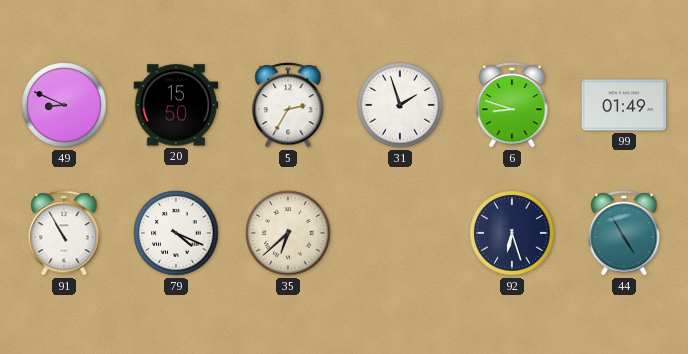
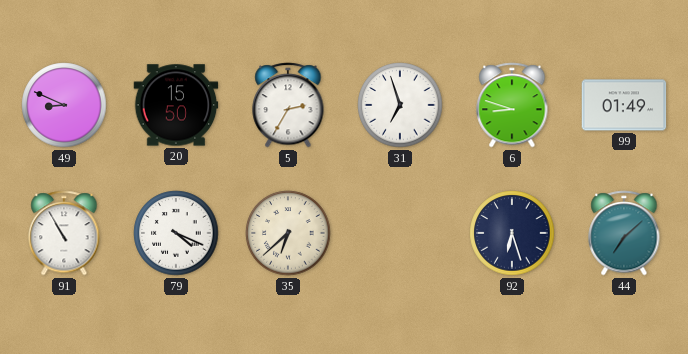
31: 1:57 -> 6:57 (400, 105)
44: 4:55 -> 7:08 (624, 233)
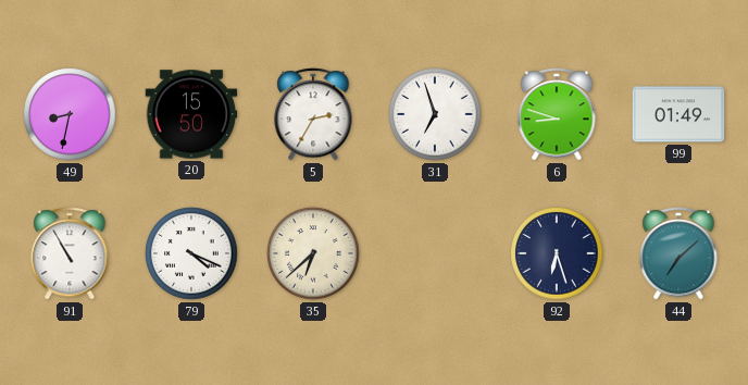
49: 8:49 -> 8:32 (70, 114)
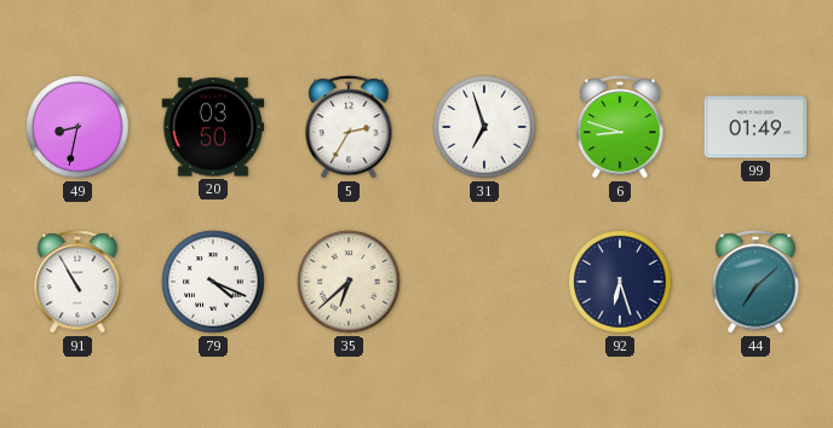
20: 15:50 -> 03:50 (213, 127)
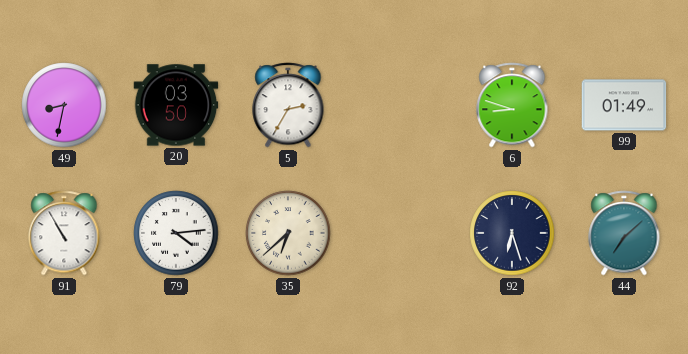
31: 6:57 -> none (484, 127)
79: 4:19 -> 4:14 (176, 233)
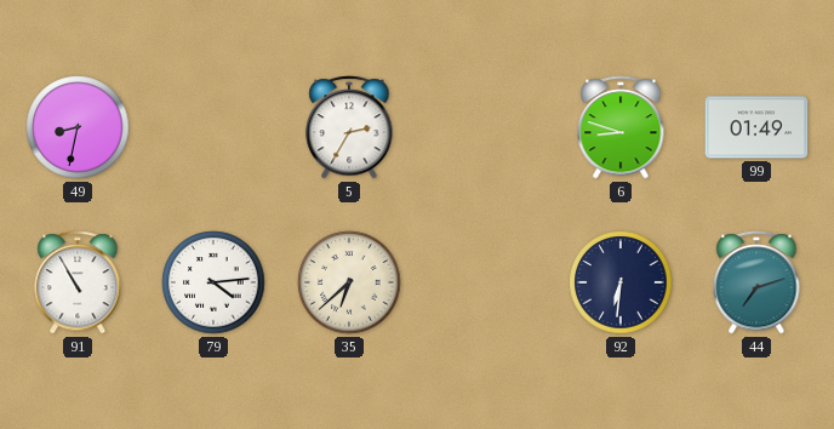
20: 03:50 -> none (176, 105)
92: 6:27 -> 6:31 (621, 282)
44: 7:08 -> 7:12 (756, 282)
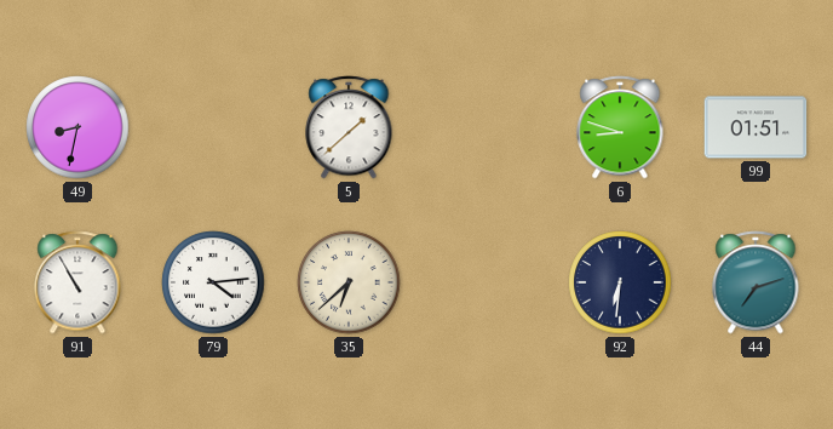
5: 2:35 -> 1:38 (349, 127)
99: 01:49 -> 01:51 (756, 127)
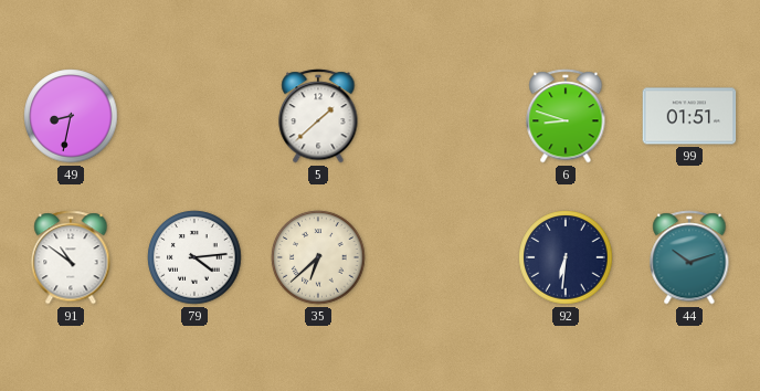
91: 10:55 -> 10:51 (71, 257)
44: 7:12 -> 10:12 (689, 257)
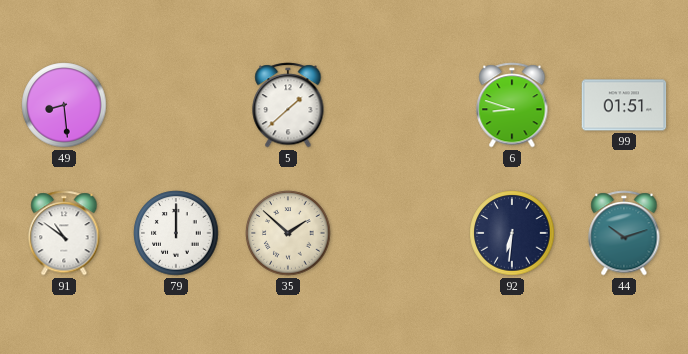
49: 8:32 -> 8:29 (64, 105)
79: 4:14 -> 12:00 (176, 233)
35: 6:38 -> 1:52 (288, 233)
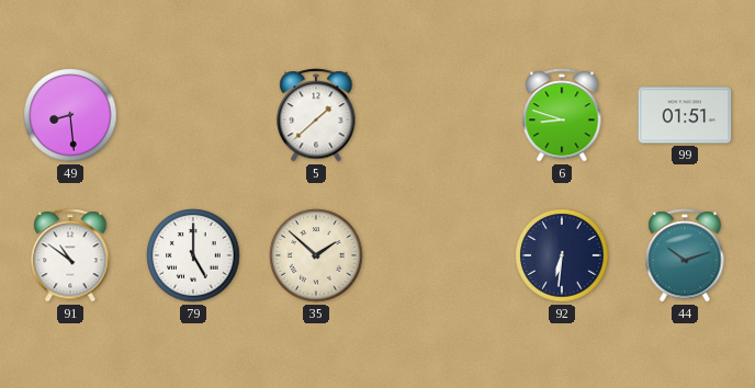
79: 12:00 -> 5:00 (193, 255)
